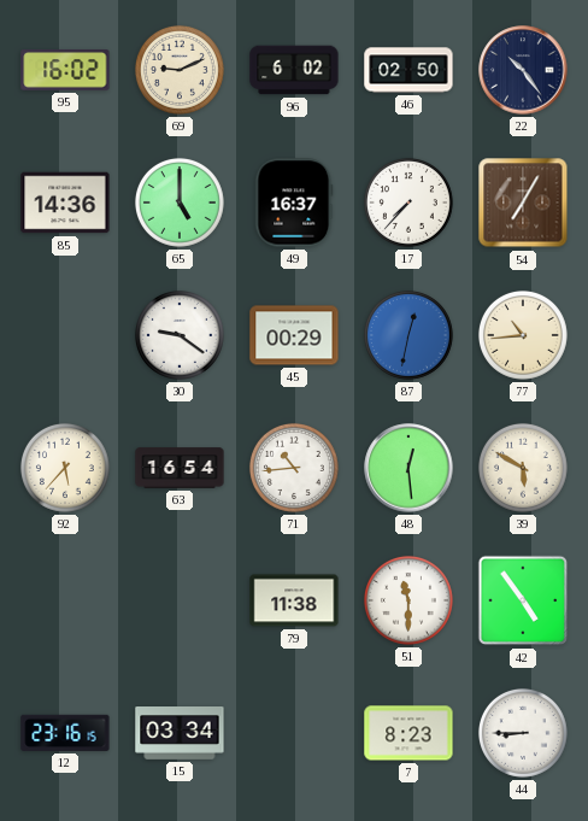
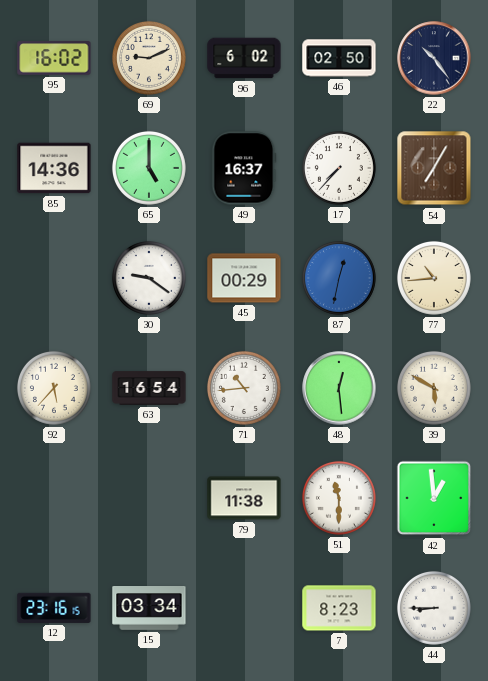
42: 4:54 -> 12:59 (434, 498)
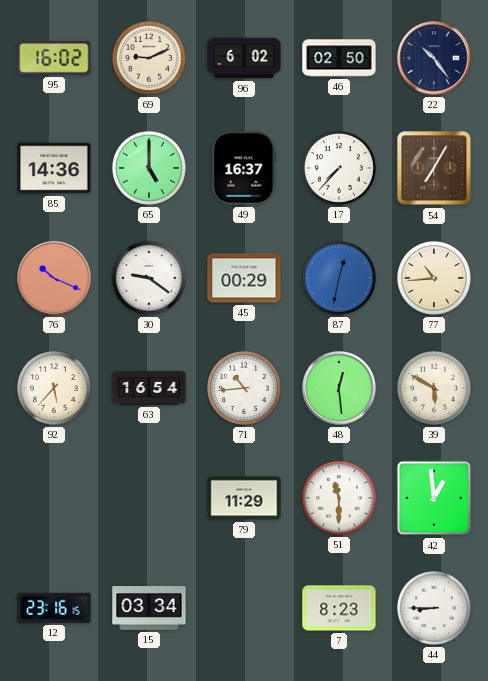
76: none -> 10:19 (54, 278)
79: 11:38 -> 11:29 (244, 498)
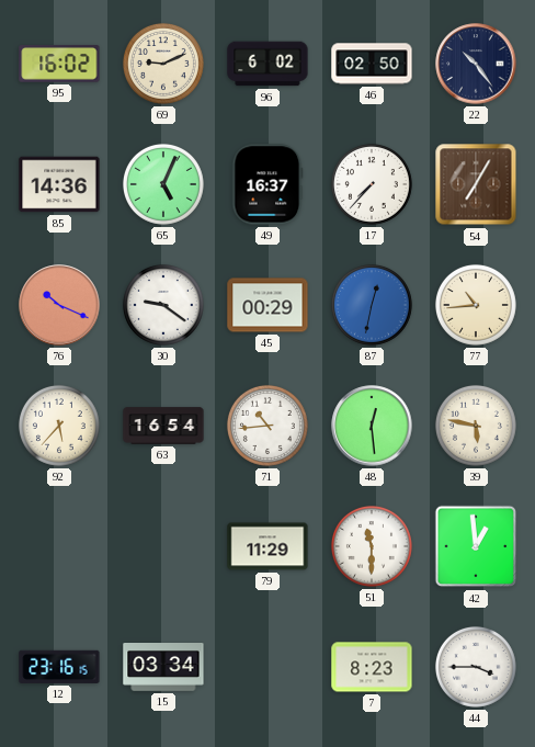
65: 5:00 -> 5:04 (163, 184)
39: 5:50 -> 5:47 (476, 426)
44: 8:45 -> 3:45 (476, 667)
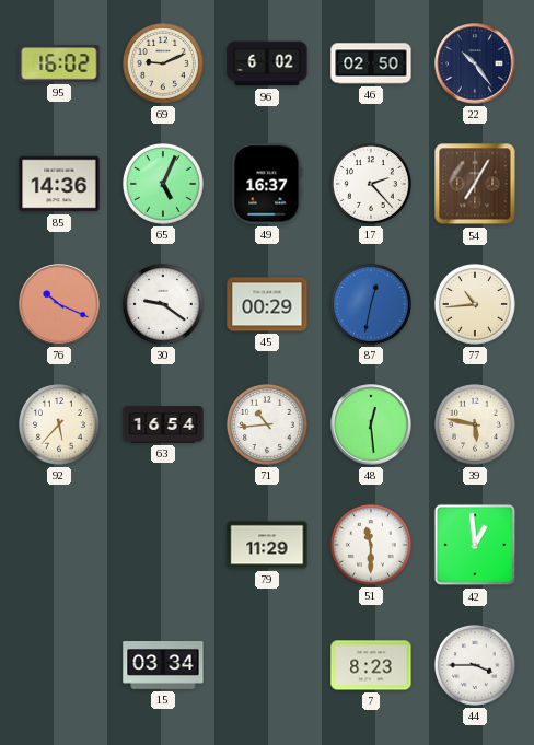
17: 7:37 -> 2:23 (371, 184)
12: 23:16 -> none (59, 667)
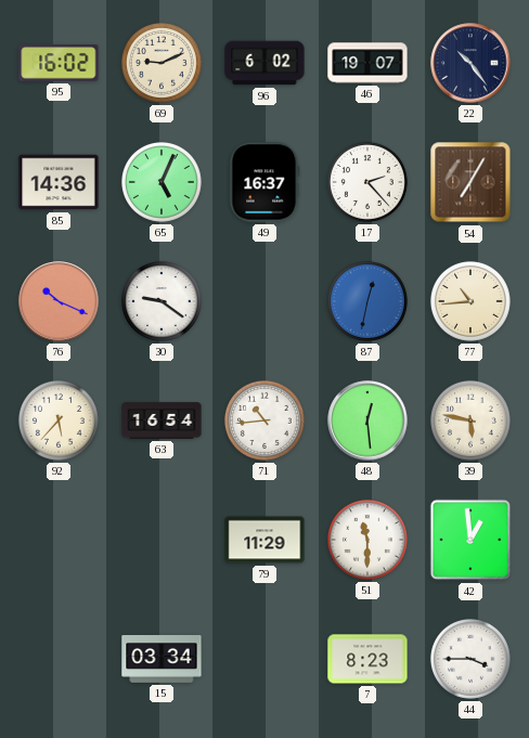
46: 02:50 -> 19:07 (367, 63)
45: 00:29 -> none (267, 304)
